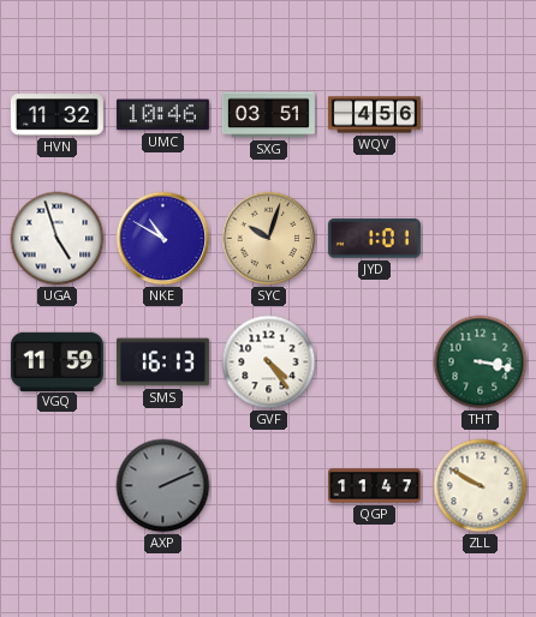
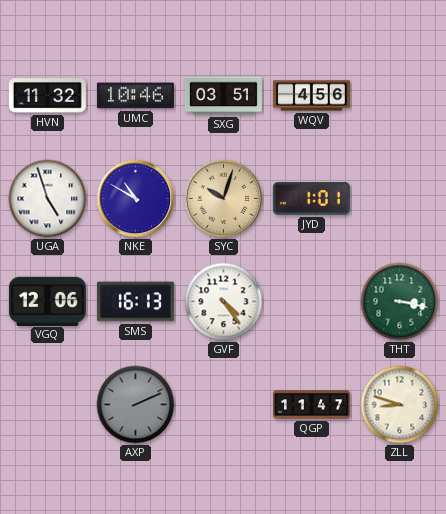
VGQ: 11:59 -> 12:06 (47, 301)
ZLL: 9:50 -> 8:48 (400, 405)
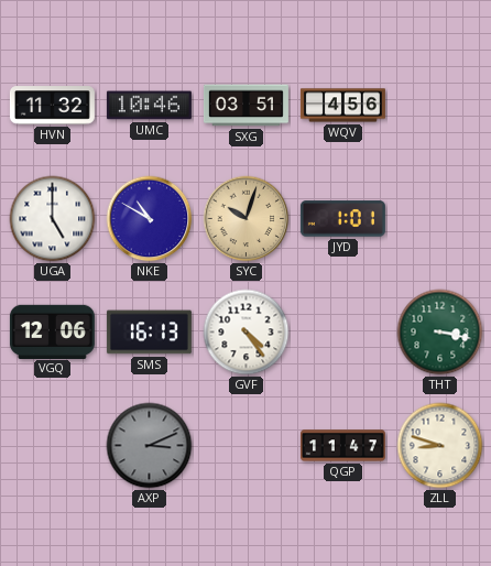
UGA: 4:57 -> 5:00 (53, 219)
AXP: 2:11 -> 3:11 (150, 446)
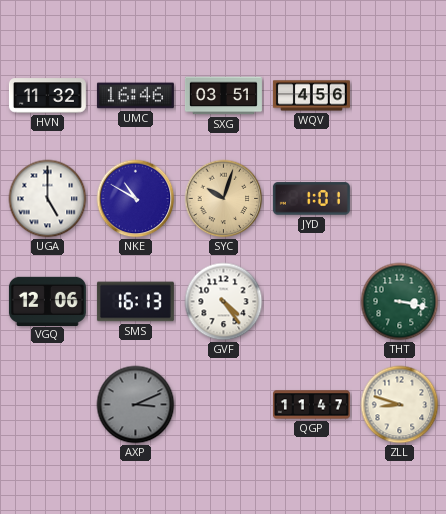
UMC: 10:46 -> 16:46 (135, 96)
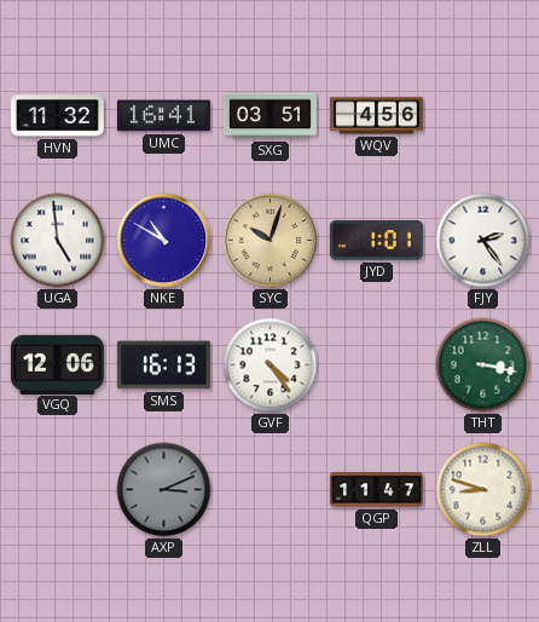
UMC: 16:46 -> 16:41 (163, 116)
UGA: 5:00 -> 4:59 (58, 241)
FJY: none -> 2:24 (483, 241)
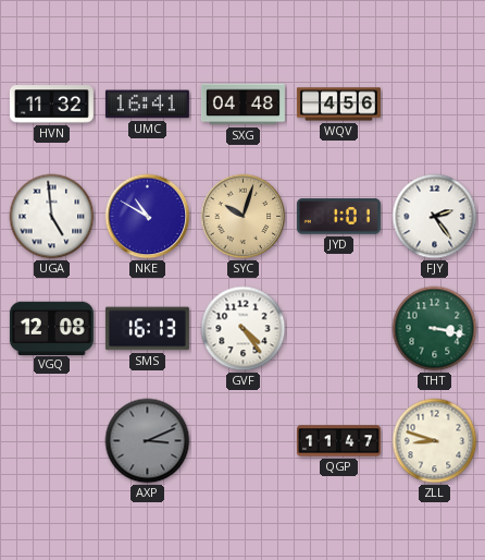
SXG: 03:51 -> 04:48 (242, 105)
VGQ: 12:06 -> 12:08 (51, 328)
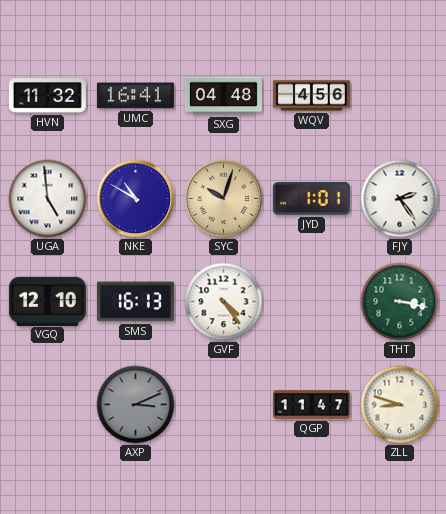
VGQ: 12:08 -> 12:10 (47, 301)
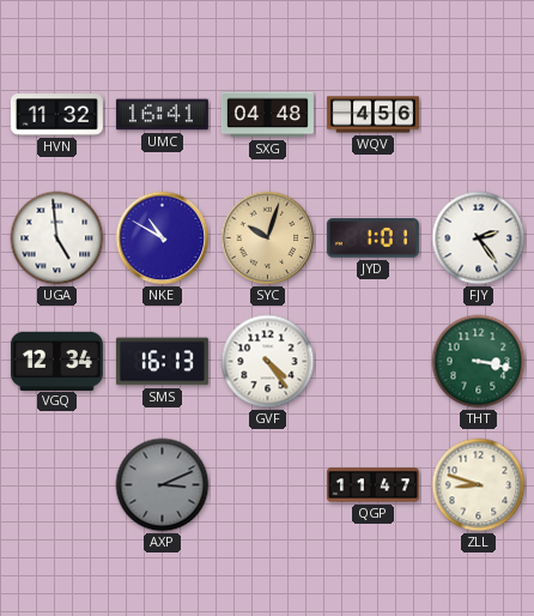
VGQ: 12:10 -> 12:34 (56, 361)
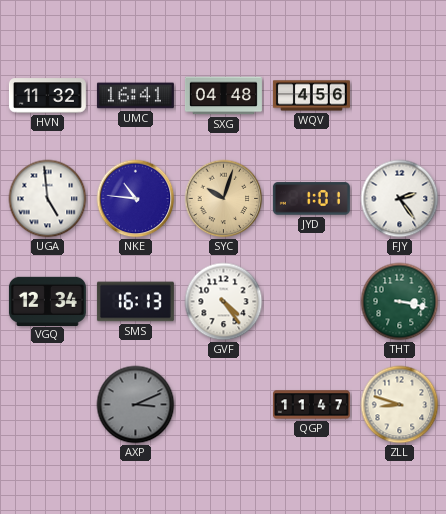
NKE: 10:50 -> 10:46 (136, 199)
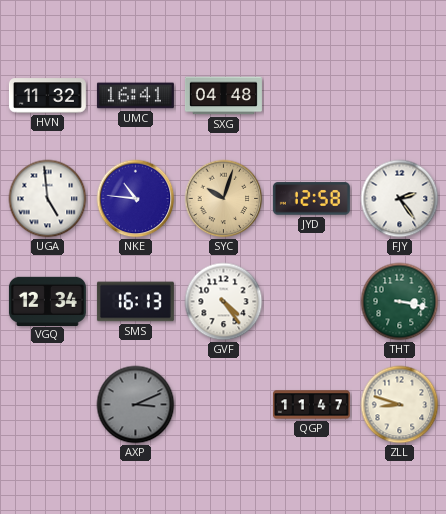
WQV: 4:56 -> none (311, 96)
JYD: 1:01 -> 12:58 (311, 199)
